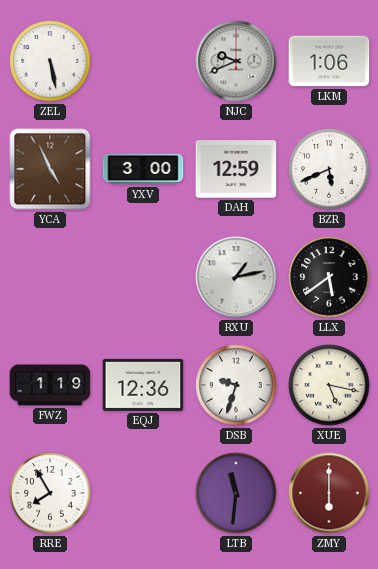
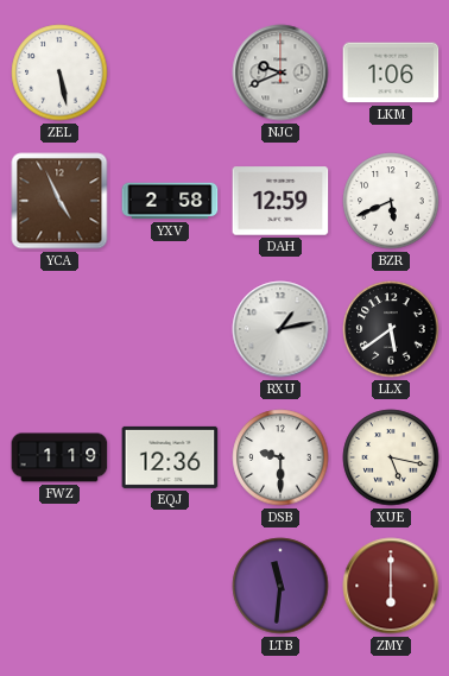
YXV: 3:00 -> 2:58 (170, 201)
DSB: 9:33 -> 9:30 (280, 457)
RRE: 7:55 -> none (50, 493)
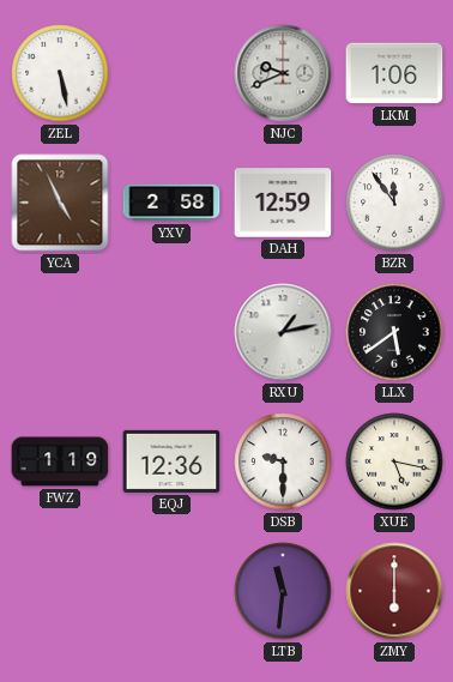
BZR: 5:41 -> 11:54 (394, 203)
